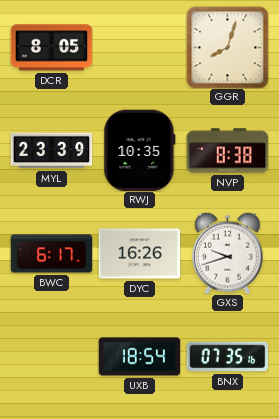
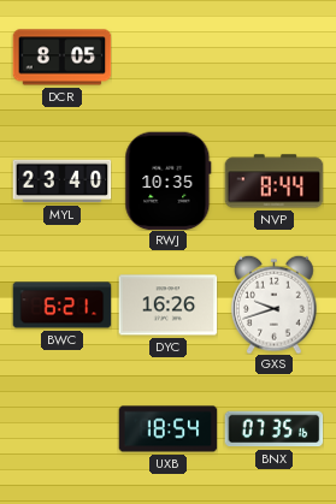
GGR: 8:03 -> none (227, 47)
MYL: 23:39 -> 23:40 (61, 182)
NVP: 8:38 -> 8:44 (273, 182)
BWC: 6:17 -> 6:21 (61, 306)
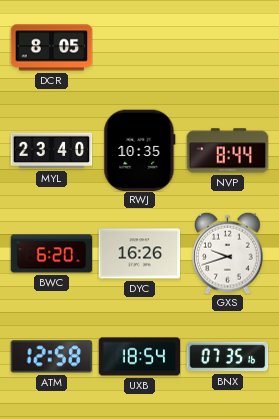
BWC: 6:21 -> 6:20 (51, 254)
ATM: none -> 12:58 (51, 357)
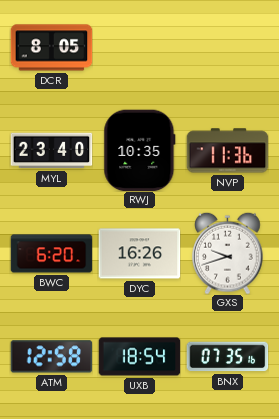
NVP: 8:44 -> 11:36 (227, 151)
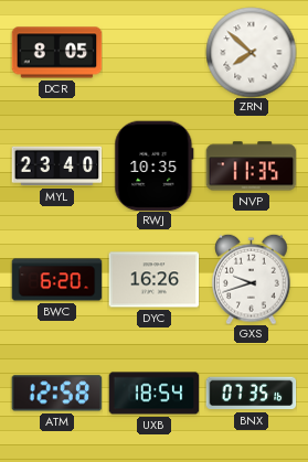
ZRN: none -> 7:52 (251, 52)
NVP: 11:36 -> 11:35 (251, 166)
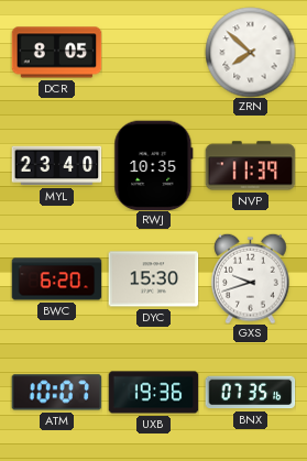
NVP: 11:35 -> 11:39 (250, 166)
DYC: 16:26 -> 15:30 (153, 279)
ATM: 12:58 -> 10:07 (56, 393)
UXB: 18:54 -> 19:36 (153, 393)
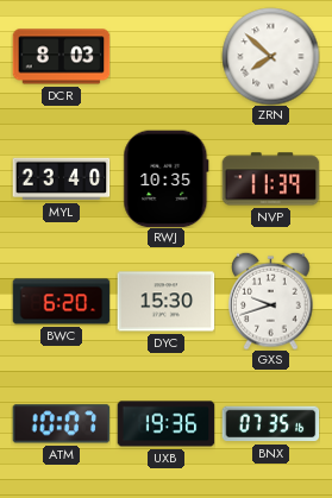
DCR: 8:05 -> 8:03 (61, 57)
